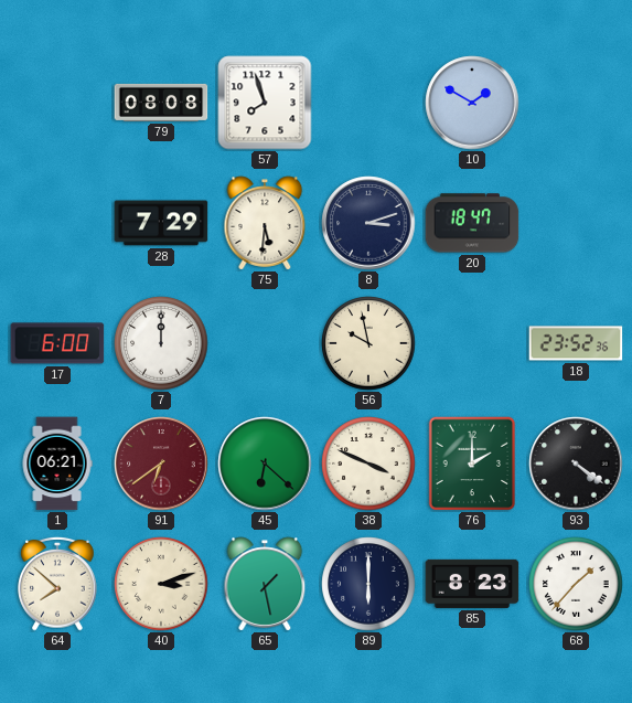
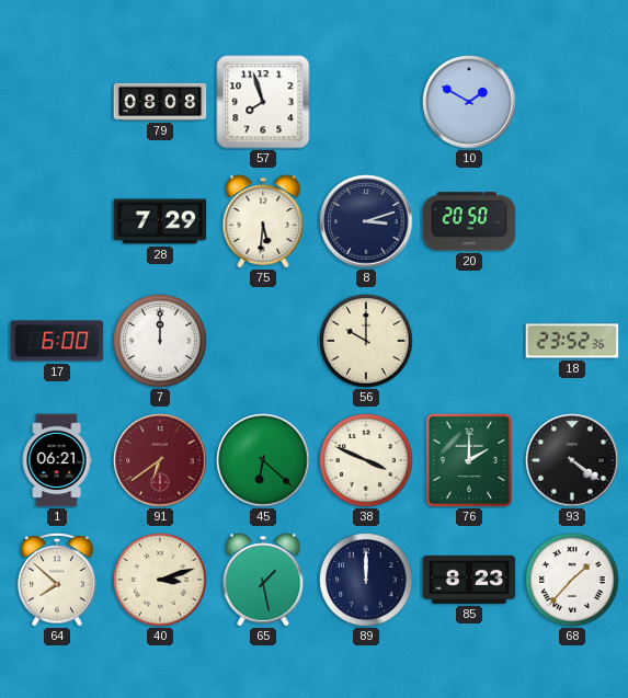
20: 18:47 -> 20:50 (469, 221)
56: 9:58 -> 10:00 (366, 341)
89: 6:00 -> 12:00 (366, 580)
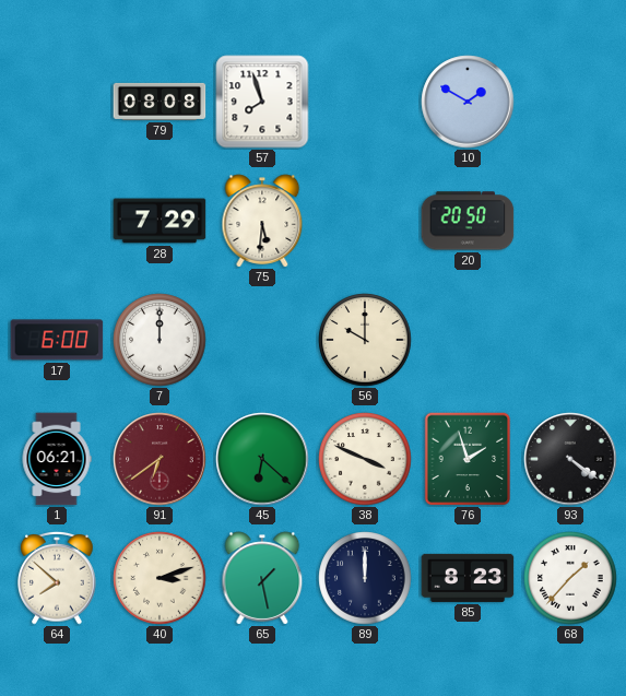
8: 3:12 -> none (366, 221)
18: 23:52 -> none (572, 341)
76: 2:00 -> 1:57 (468, 459)
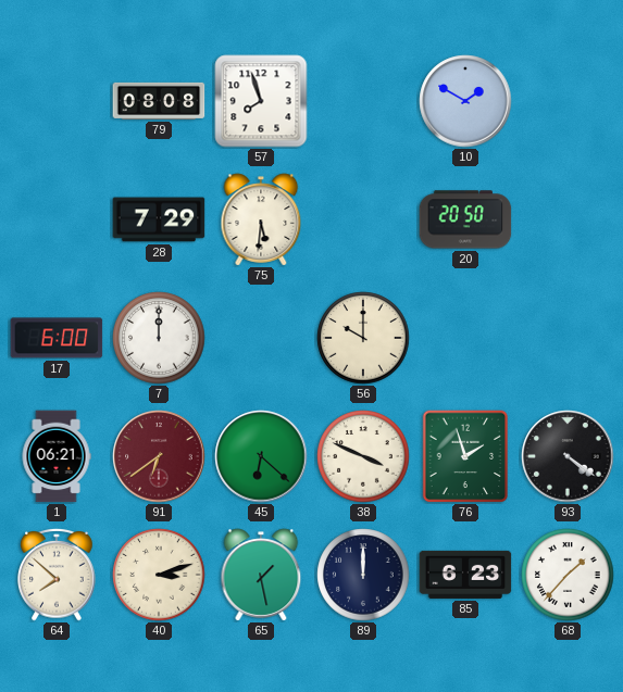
85: 8:23 -> 6:23 (465, 575)
